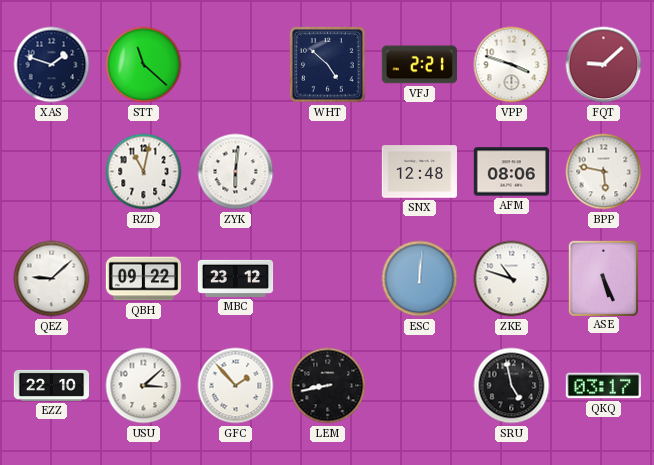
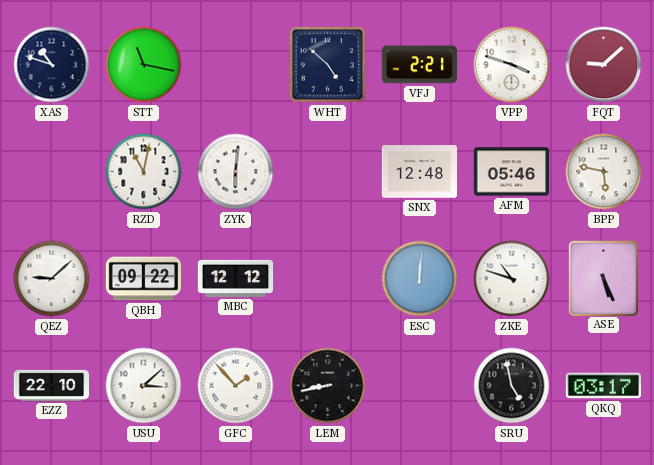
XAS: 1:48 -> 10:48 (52, 65)
STT: 11:22 -> 11:17 (144, 65)
AFM: 08:06 -> 05:46 (511, 172)
MBC: 23:12 -> 12:12 (236, 278)
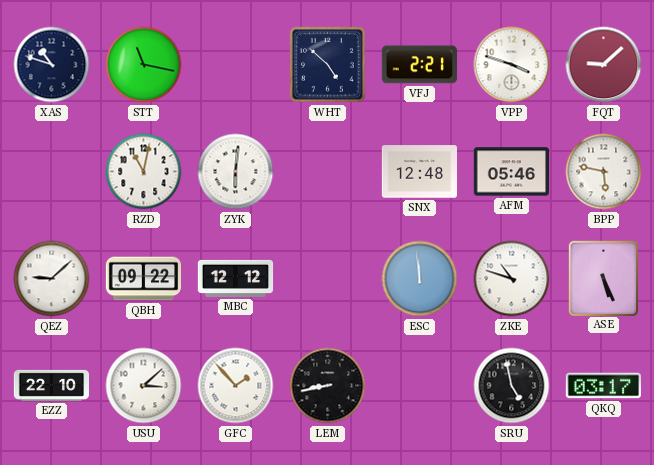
ESC: 12:01 -> 11:59 (420, 279)
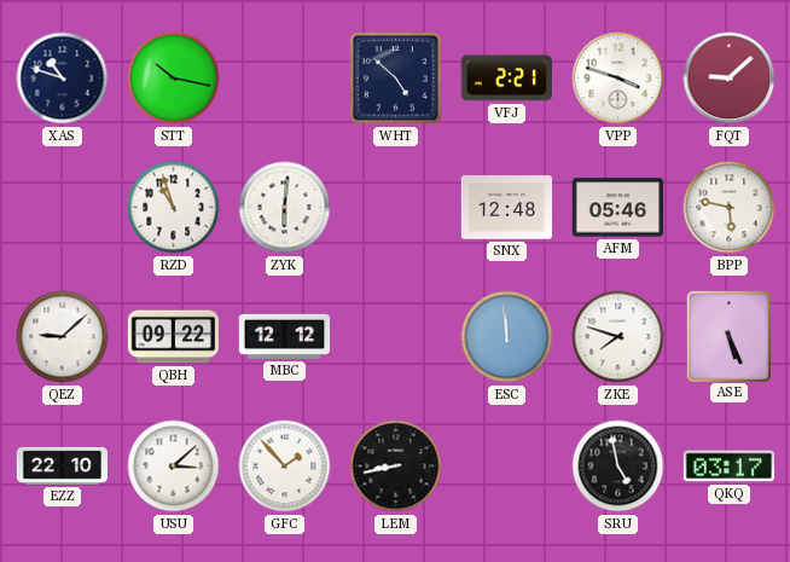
STT: 11:17 -> 10:17 (174, 79)
RZD: 11:02 -> 10:57 (174, 208)
ZKE: 10:48 -> 7:48 (618, 337)
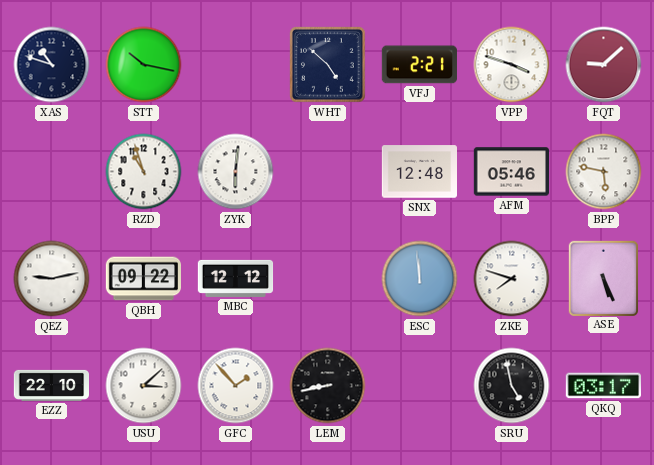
QEZ: 9:08 -> 9:13 (52, 279)
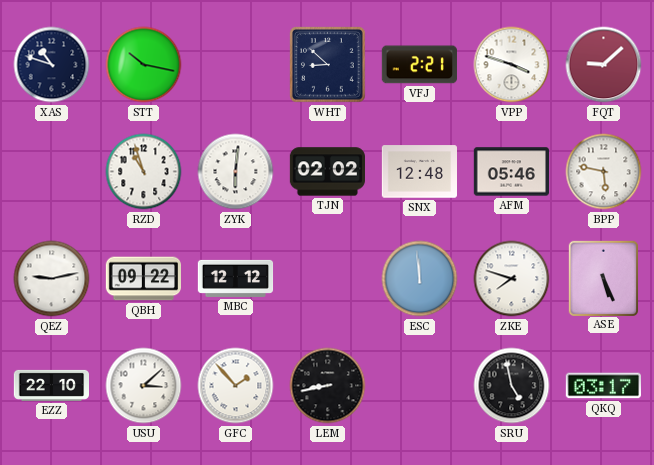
WHT: 4:52 -> 8:52 (328, 65)
TJN: none -> 02:02 (327, 172)
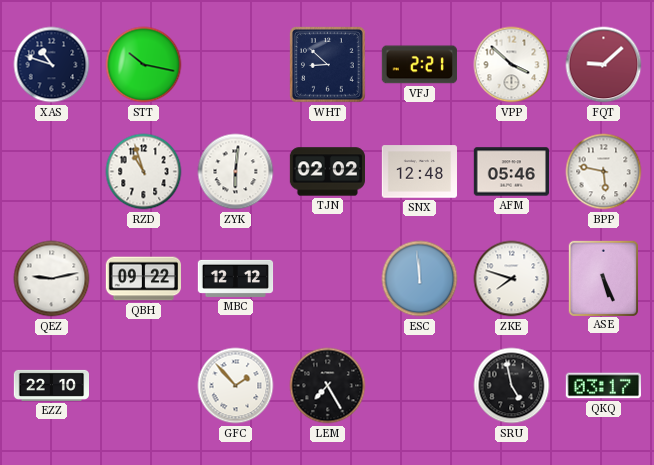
VPP: 3:48 -> 3:52 (512, 65)
USU: 3:08 -> none (144, 386)
LEM: 8:43 -> 7:25 (328, 386)
